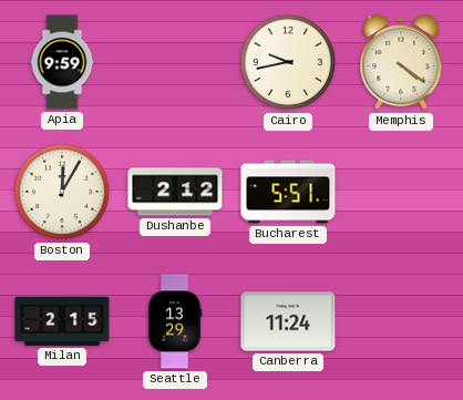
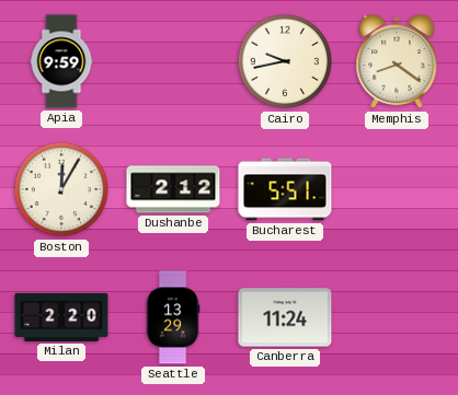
Memphis: 4:21 -> 8:21 (397, 61)
Milan: 2:15 -> 2:20 (61, 317)
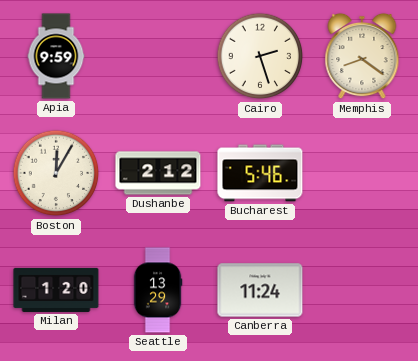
Cairo: 9:43 -> 2:27 (260, 56)
Bucharest: 5:51 -> 5:46 (260, 173)
Milan: 2:20 -> 1:20 (56, 290)
